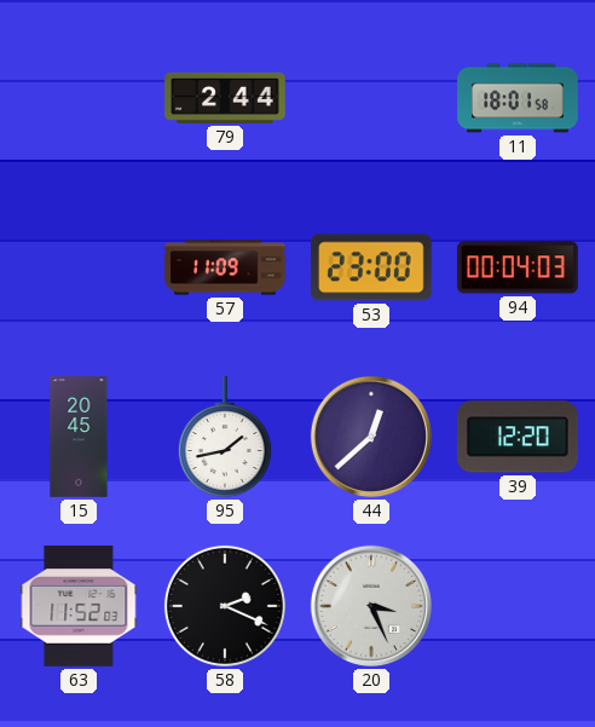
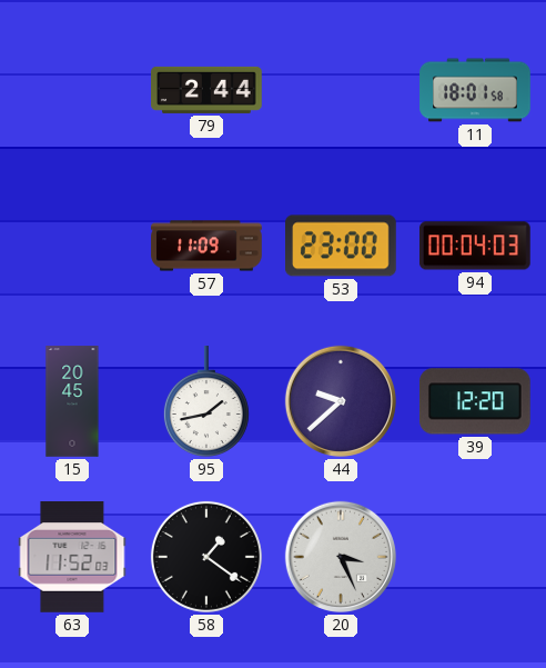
44: 12:38 -> 9:38 (341, 401)
58: 2:19 -> 1:21 (206, 557)
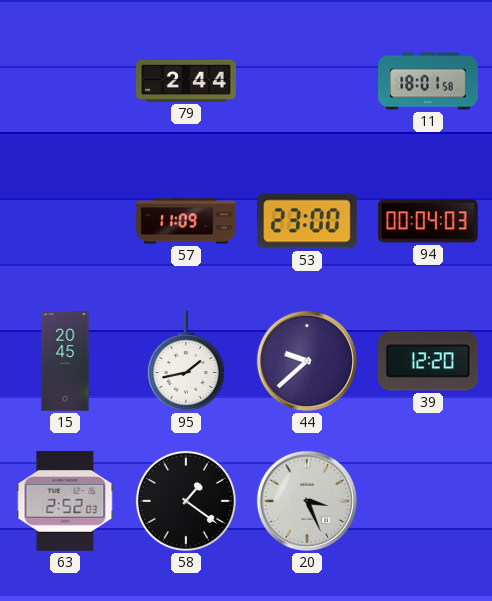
63: 11:52 -> 2:52 (65, 501)
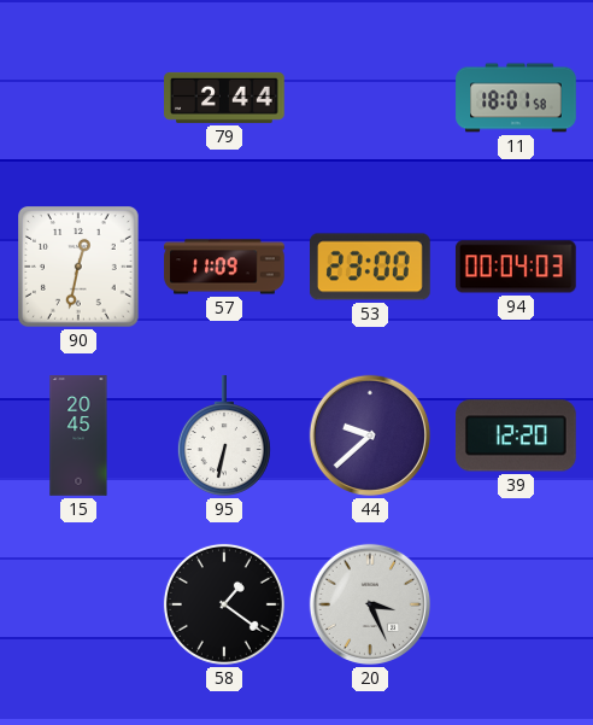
90: none -> 12:32 (80, 268)
95: 1:43 -> 6:32 (224, 435)
63: 2:52 -> none (65, 501)
